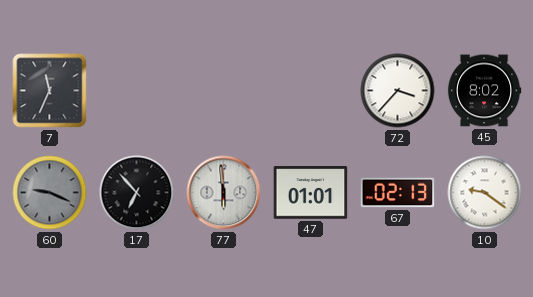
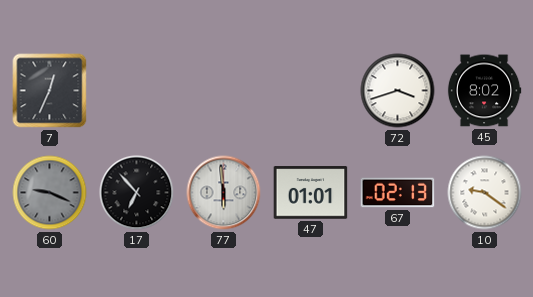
7: 11:34 -> 12:34 (50, 91)
72: 3:37 -> 3:42 (398, 91)
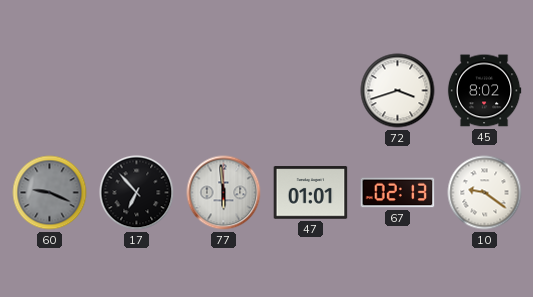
7: 12:34 -> none (50, 91)
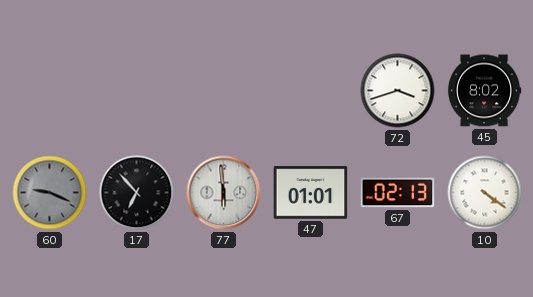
10: 9:21 -> 4:21 (485, 193)
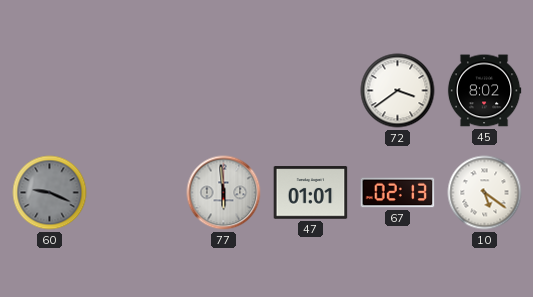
72: 3:42 -> 3:39 (398, 91)
17: 6:53 -> none (137, 193)
10: 4:21 -> 5:21 (485, 193)
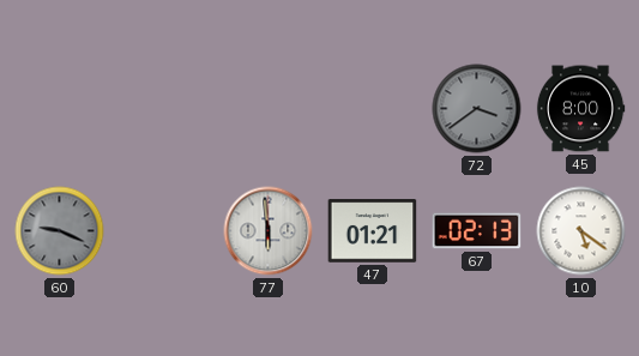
72 dial: white -> grey (477, 109)
45: 8:02 -> 8:00 (580, 109)
47: 01:01 -> 01:21 (373, 231)
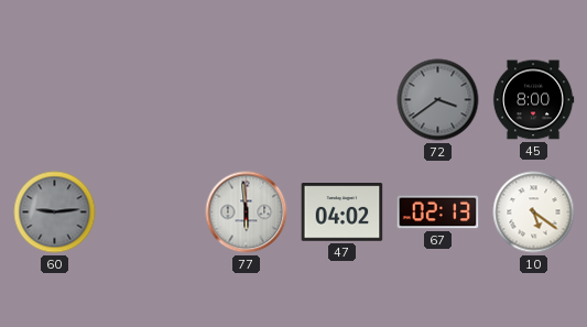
60: 9:19 -> 9:14 (55, 212)
47: 01:21 -> 04:02 (343, 212)
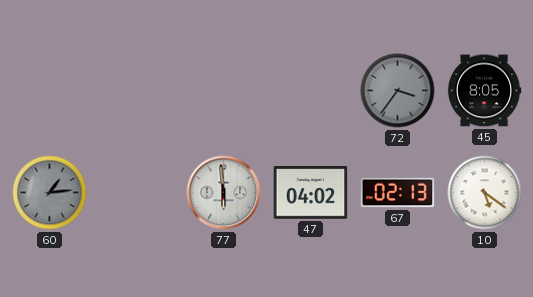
72: 3:39 -> 3:36 (398, 91)
45: 8:00 -> 8:05 (484, 91)
60: 9:14 -> 1:14 (50, 193)
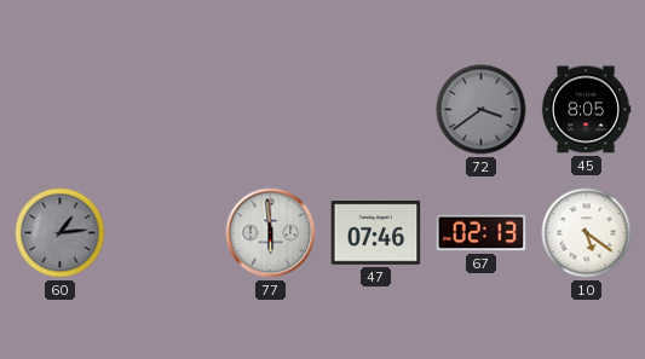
72: 3:36 -> 3:39 (482, 110)
47: 04:02 -> 07:46 (376, 233)
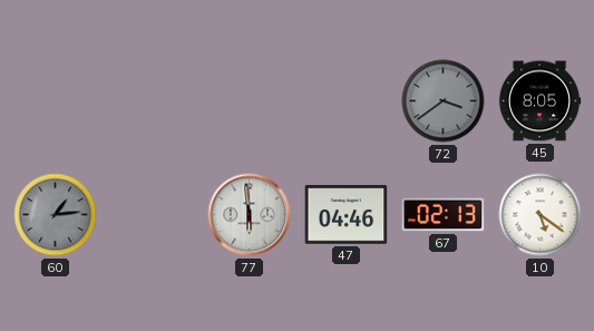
47: 07:46 -> 04:46 (347, 215)
